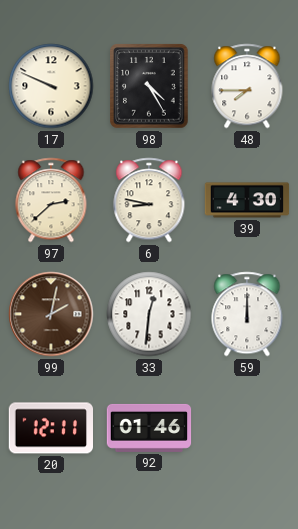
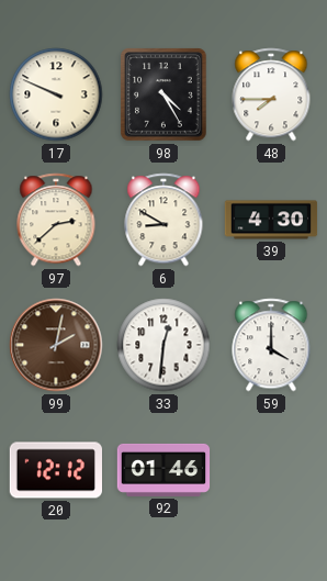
6: 8:47 -> 8:50 (163, 220)
59: 12:00 -> 4:00 (271, 345)
20: 12:11 -> 12:12 (56, 470)
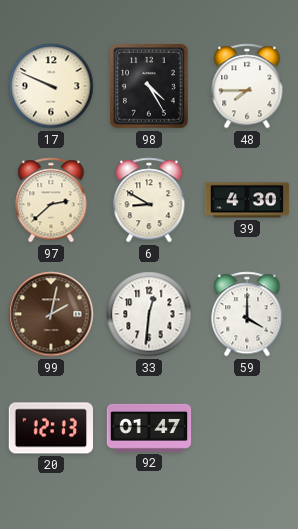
20: 12:12 -> 12:13 (51, 428)
92: 01:46 -> 01:47 (149, 428)
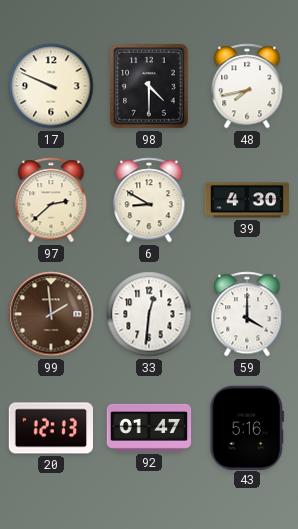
98: 4:25 -> 4:30 (149, 86)
48: 7:45 -> 7:43 (247, 86)
99: 2:02 -> 1:59 (51, 314)
43: none -> 5:16 (247, 427)
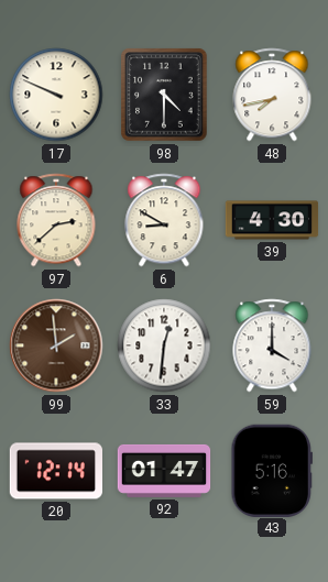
20: 12:13 -> 12:14 (56, 471)
